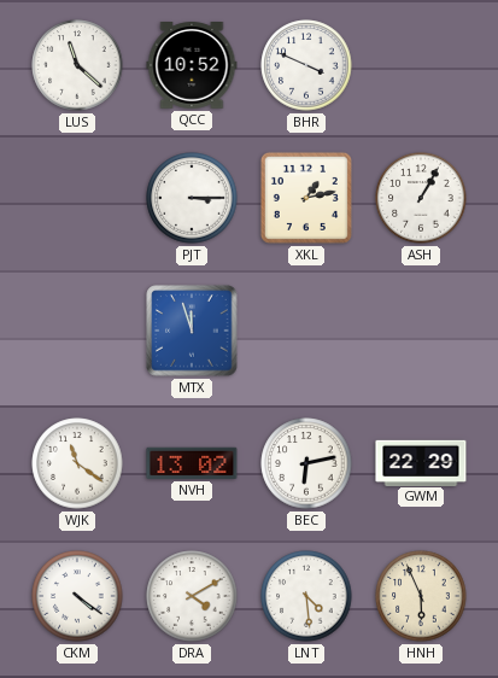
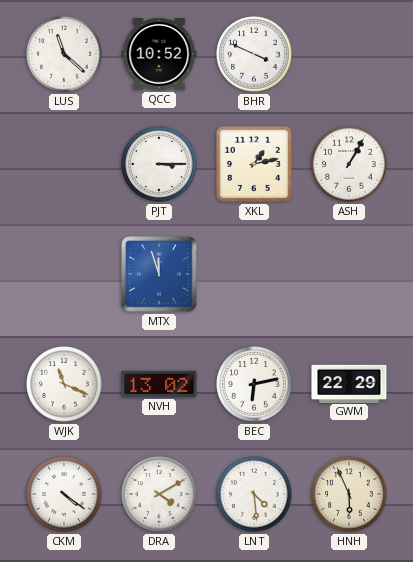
WJK: 11:21 -> 11:19 (64, 384)
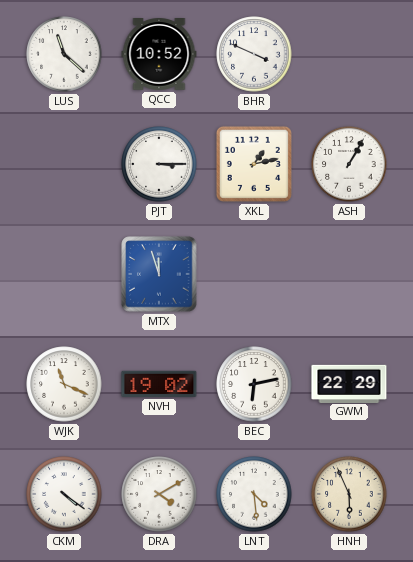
NVH: 13:02 -> 19:02 (159, 384)
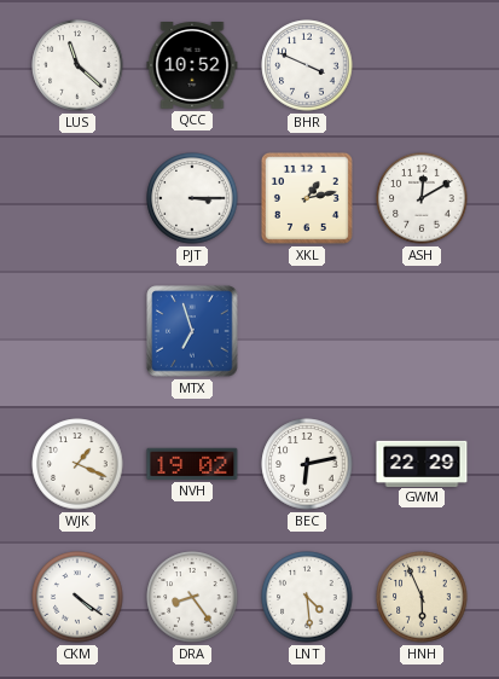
ASH: 1:05 -> 12:10 (422, 198)
MTX: 11:57 -> 6:57 (192, 331)
WJK: 11:19 -> 1:19 (77, 464)
DRA: 4:10 -> 8:24 (192, 597)
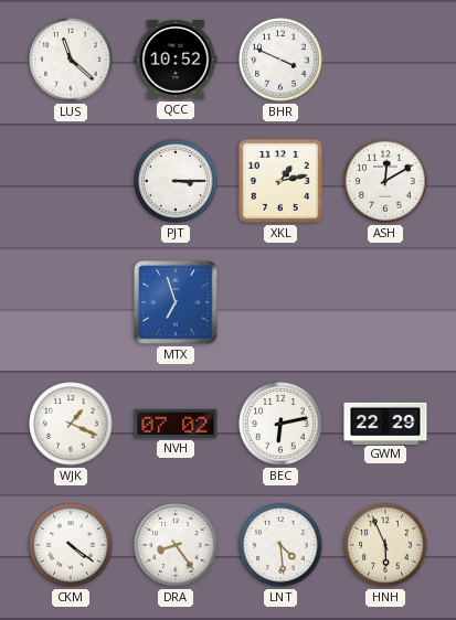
NVH: 19:02 -> 07:02 (176, 424)
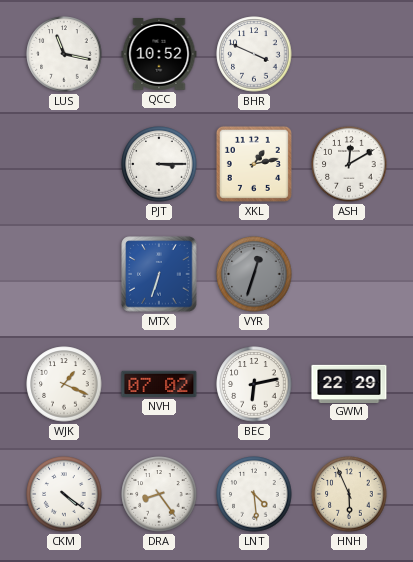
LUS: 11:22 -> 11:17 (64, 54)
MTX: 6:57 -> 6:33 (159, 274)
VYR: none -> 12:33 (254, 274)
